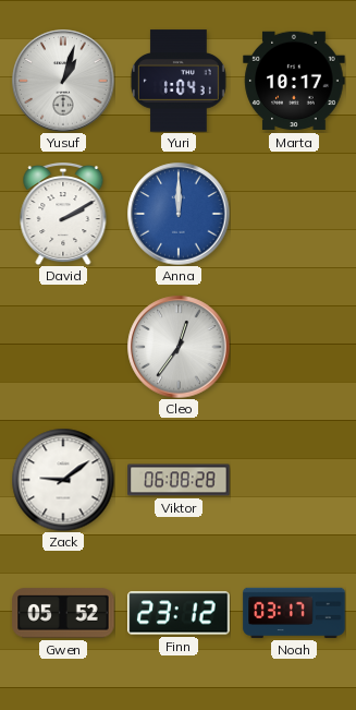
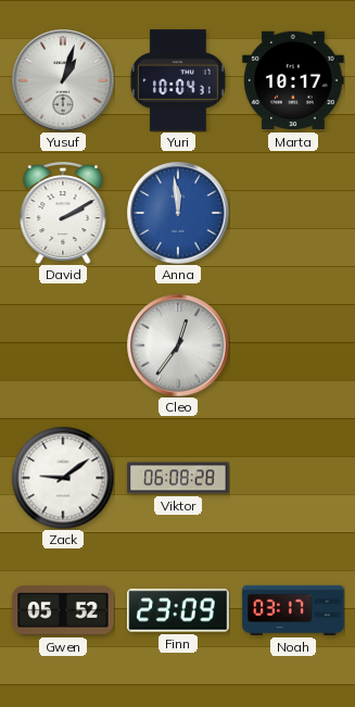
Yuri: 1:04 -> 10:04 (178, 80)
Anna: 12:00 -> 11:59 (178, 213)
Finn: 23:12 -> 23:09 (178, 610)
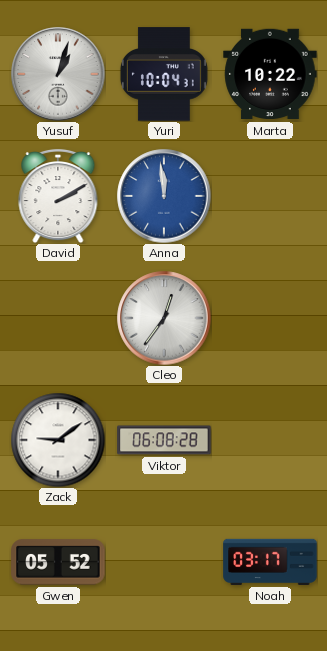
Marta: 10:17 -> 10:22 (270, 74)
Finn: 23:09 -> none (178, 610)
